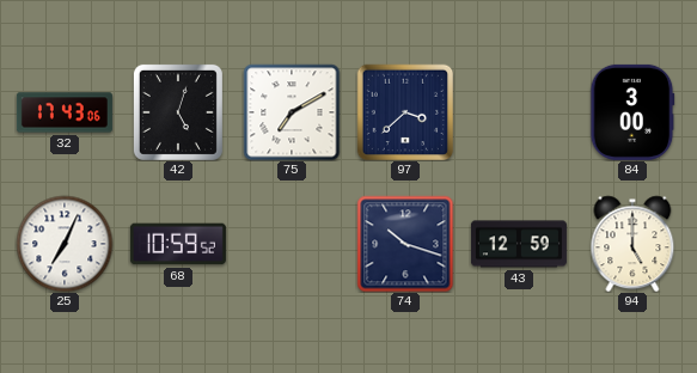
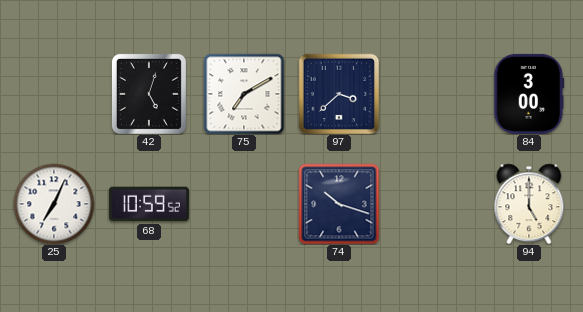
32: 17:43 -> none (65, 112)
43: 12:59 -> none (519, 244)
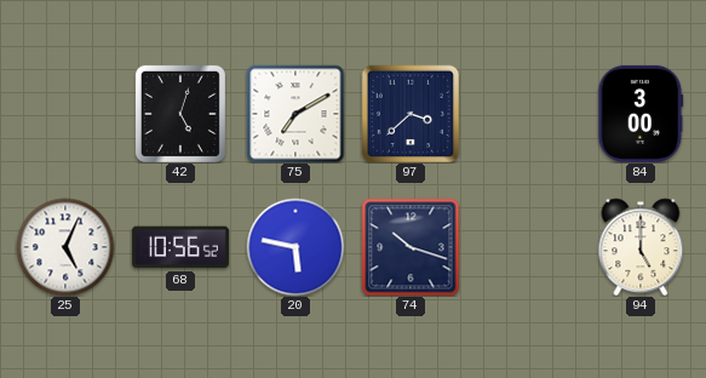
25: 7:04 -> 5:04 (65, 247)
68: 10:59 -> 10:56 (180, 247)
20: none -> 5:47 (295, 247)
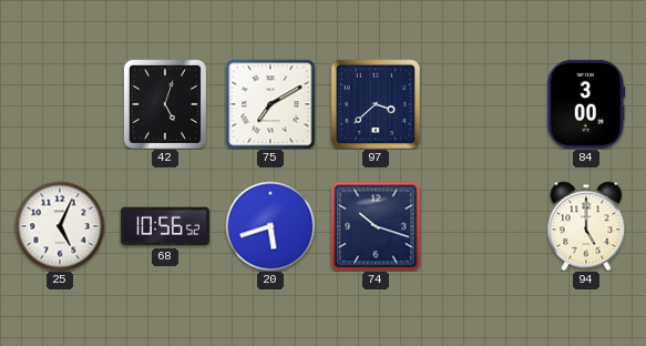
20: 5:47 -> 5:42 (270, 226)
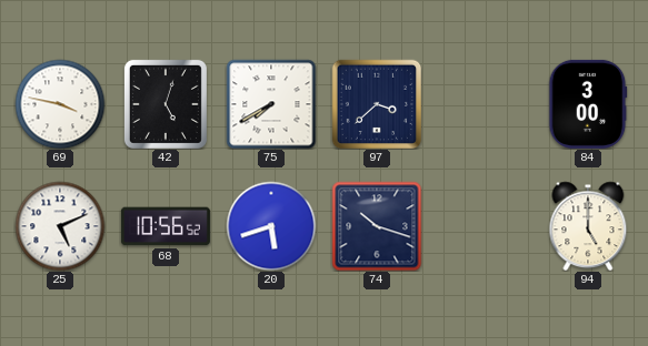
69: none -> 3:47 (60, 104)
75: 7:10 -> 7:40 (271, 104)
25: 5:04 -> 5:11 (60, 226)
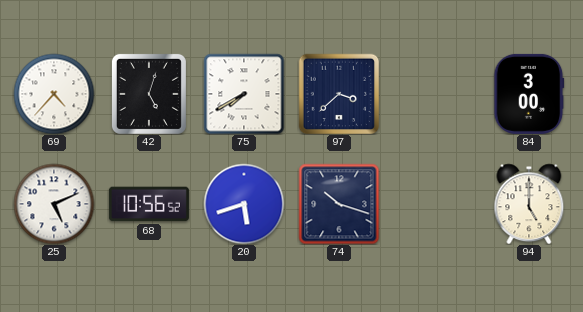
69: 3:47 -> 4:37 (54, 94)
